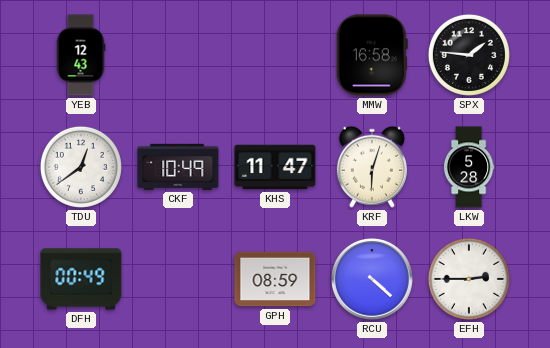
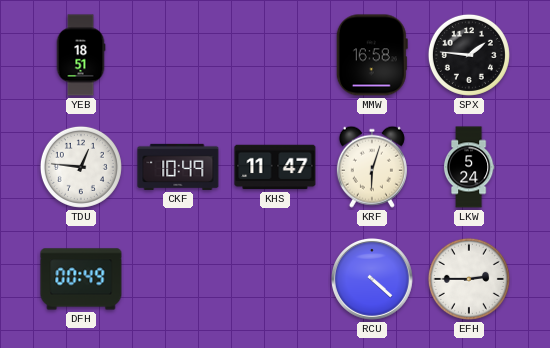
YEB: 12:43 -> 18:51 (81, 55)
TDU: 12:39 -> 12:46 (81, 167)
LKW: 5:28 -> 5:24 (469, 167)
GPH: 08:59 -> none (275, 279)
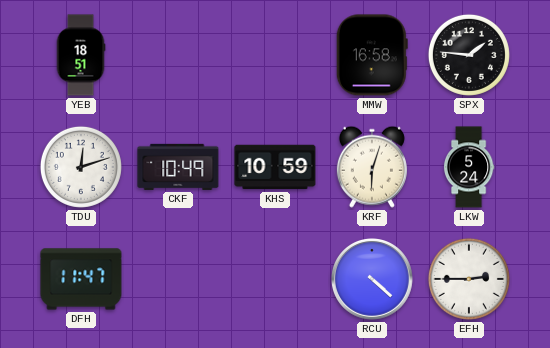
TDU: 12:46 -> 12:12 (81, 167)
KHS: 11:47 -> 10:59 (275, 167)
DFH: 00:49 -> 11:47 (81, 279)
